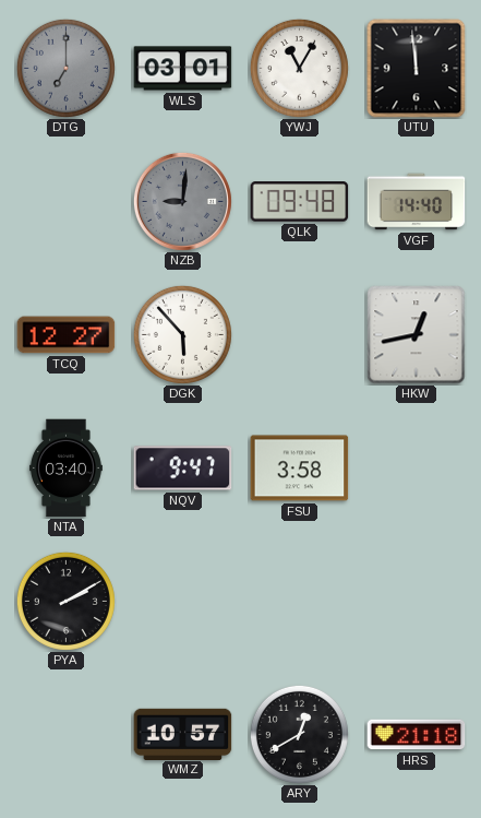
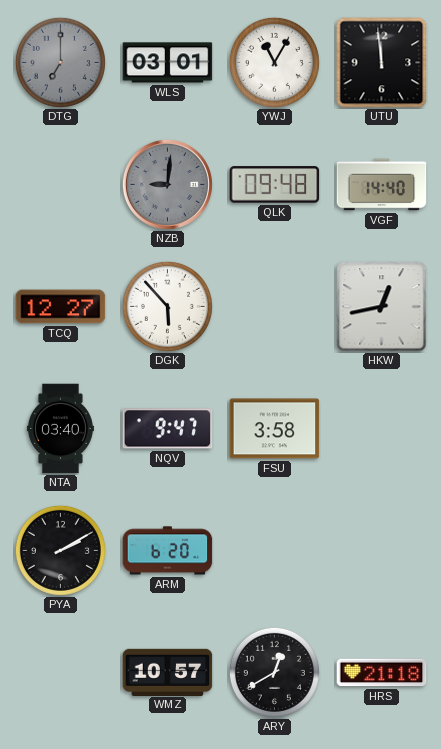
ARM: none -> 6:20 (168, 551)
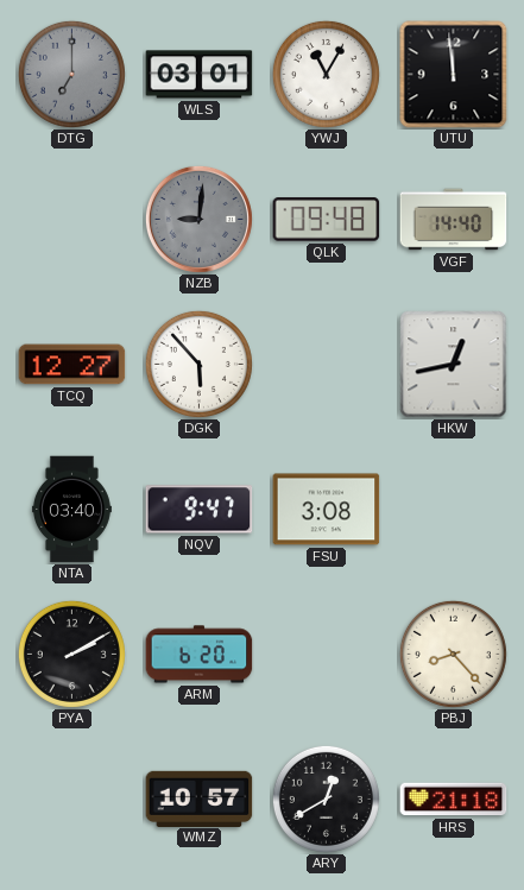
FSU: 3:58 -> 3:08 (327, 510)
PBJ: none -> 8:23 (453, 654)
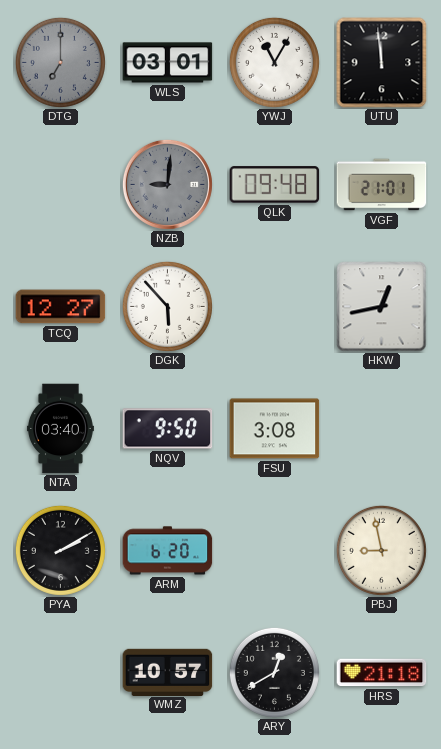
VGF: 14:40 -> 21:01 (382, 185)
NQV: 9:47 -> 9:50 (168, 429)
PBJ: 8:23 -> 8:58 (381, 550)
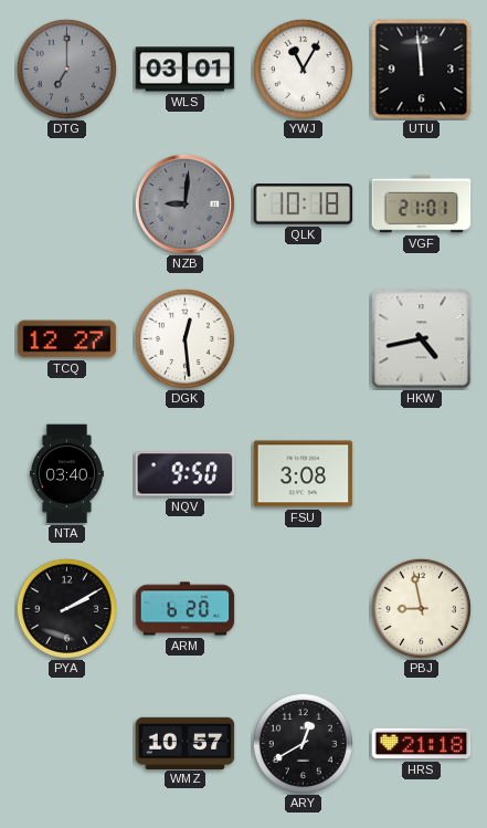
QLK: 09:48 -> 10:18 (304, 205)
DGK: 5:53 -> 12:29 (184, 338)
HKW: 12:43 -> 4:43 (422, 339)
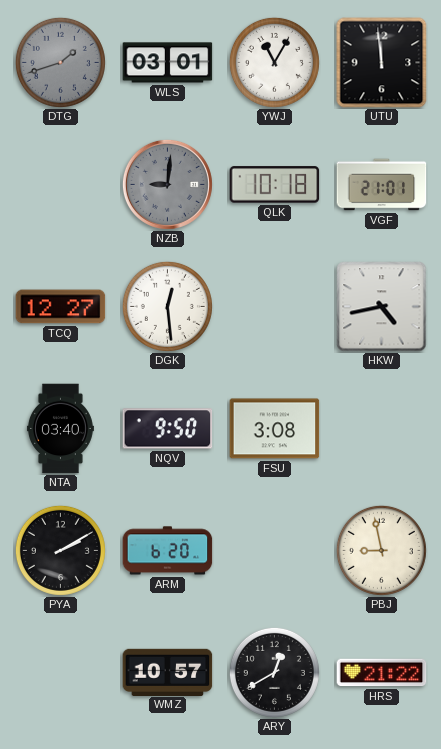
DTG: 7:00 -> 1:42 (60, 62)
HRS: 21:18 -> 21:22 (382, 673)
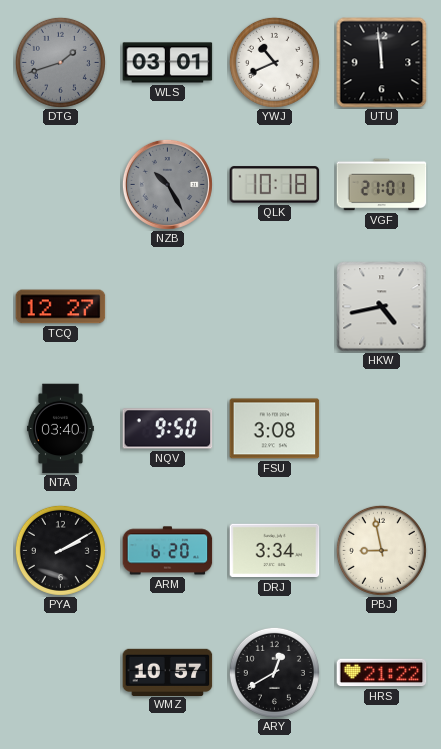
YWJ: 11:05 -> 10:41 (274, 62)
NZB: 9:01 -> 10:25 (167, 184)
DGK: 12:29 -> none (167, 306)
DRJ: none -> 3:34 (275, 551)
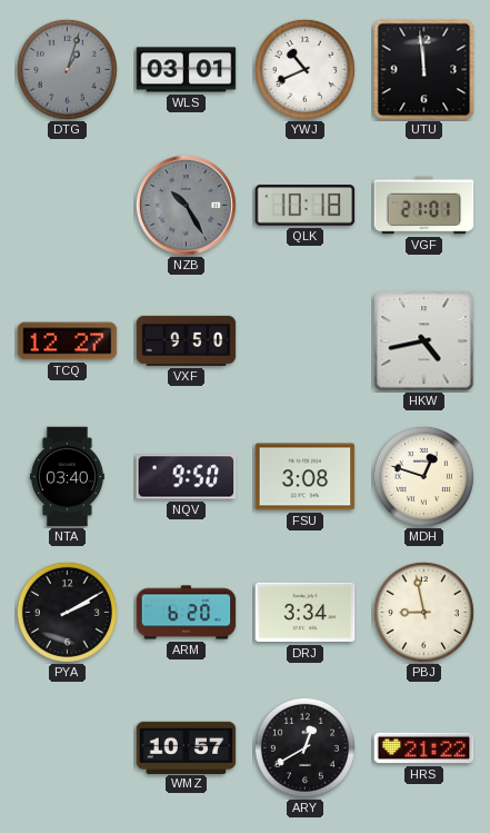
DTG: 1:42 -> 1:03 (67, 69)
VXF: none -> 9:50 (187, 340)
MDH: none -> 12:48 (423, 476)
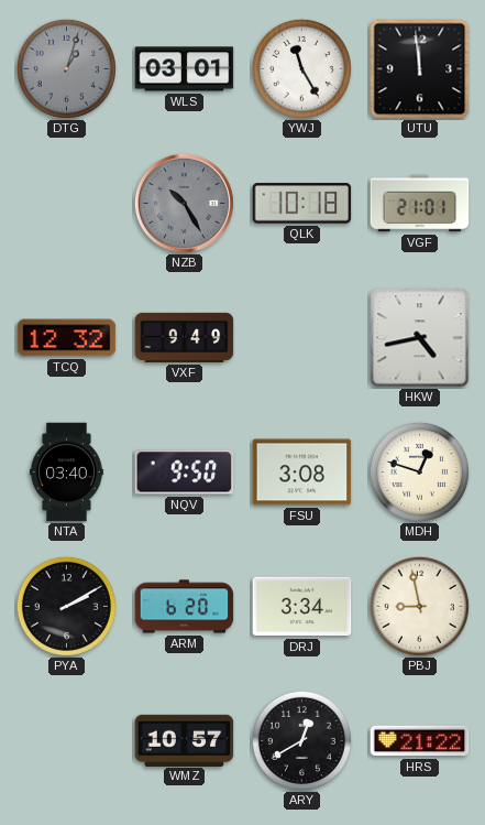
YWJ: 10:41 -> 11:25 (301, 68)
TCQ: 12:27 -> 12:32 (67, 338)
VXF: 9:50 -> 9:49 (185, 337)
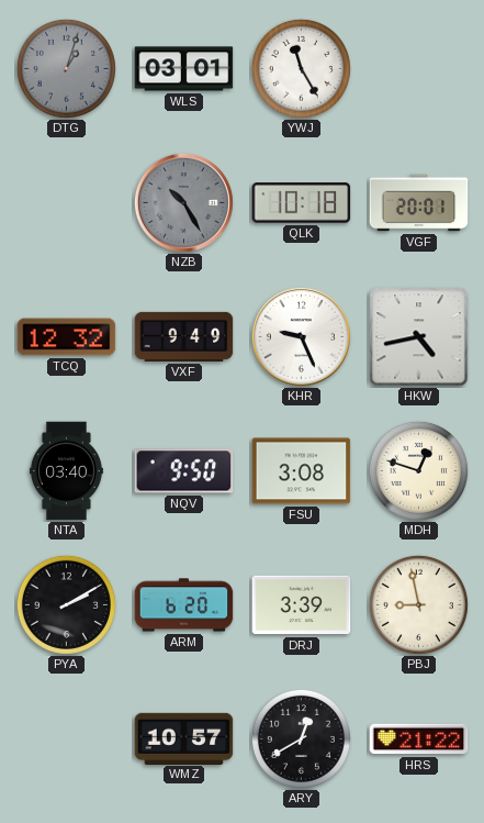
UTU: 11:59 -> none (420, 69)
VGF: 21:01 -> 20:01 (419, 203)
KHR: none -> 9:26 (301, 336)
DRJ: 3:34 -> 3:39 (302, 605)
